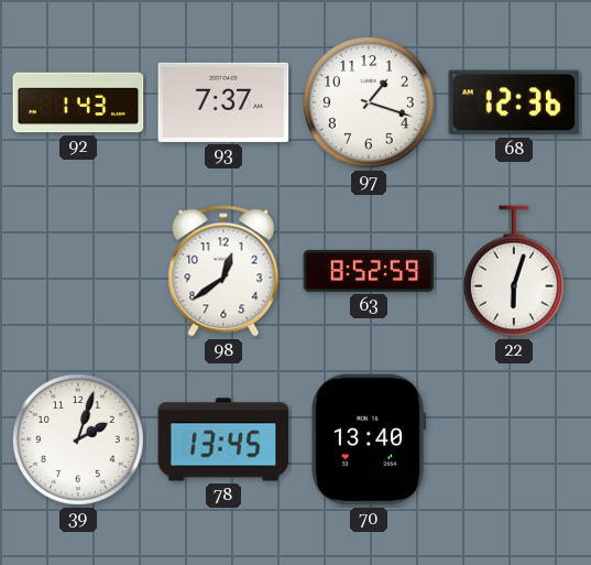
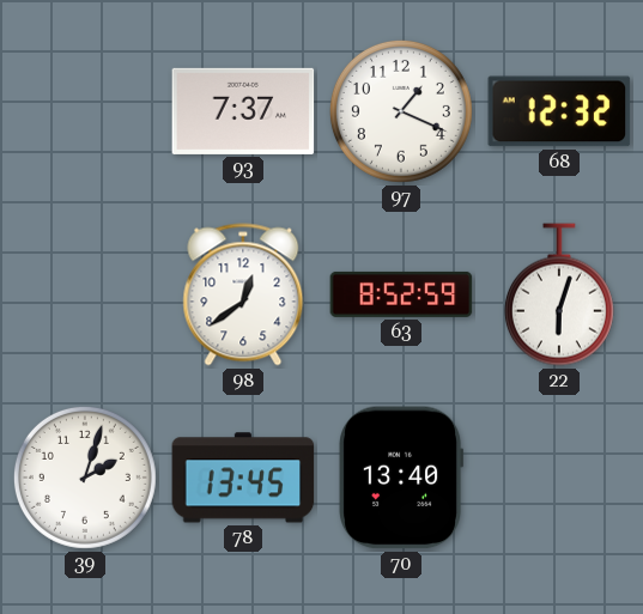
92: 1:43 -> none (78, 102)
97: 1:18 -> 1:19 (401, 111)
68: 12:36 -> 12:32 (559, 111)
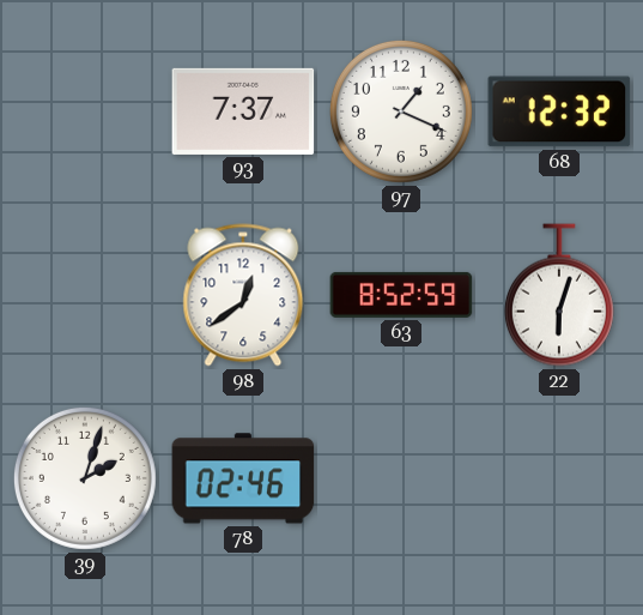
78: 13:45 -> 02:46 (243, 478)
70: 13:40 -> none (401, 478)
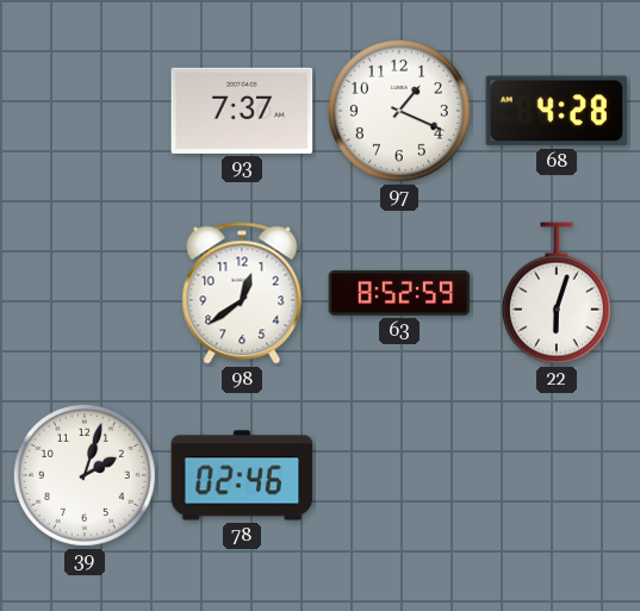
68: 12:32 -> 4:28 (557, 111)
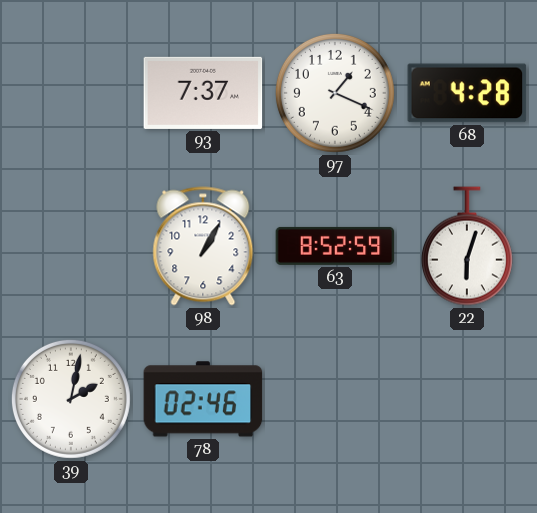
98: 12:39 -> 1:05 (203, 246)
39: 2:03 -> 2:02 (71, 399)
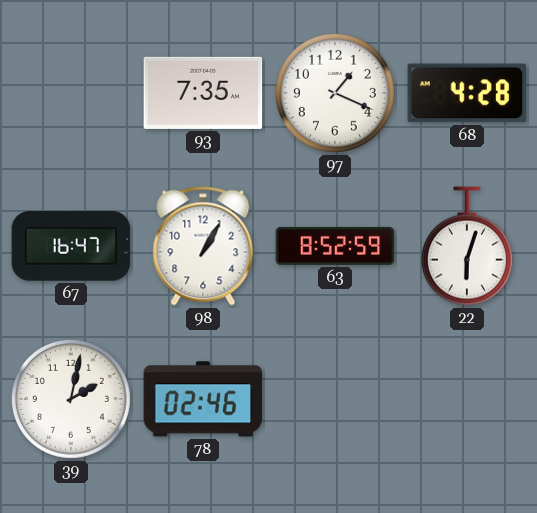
93: 7:37 -> 7:35 (203, 93)
67: none -> 16:47 (71, 246)
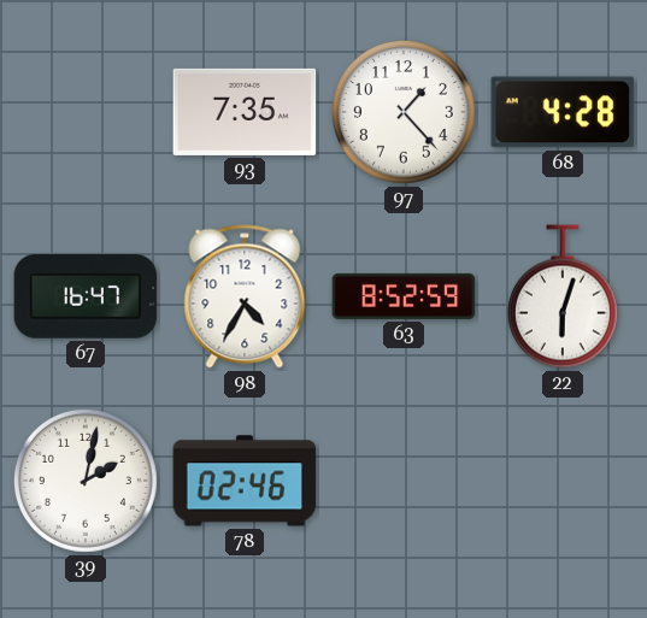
97: 1:19 -> 1:23 (404, 112)
98: 1:05 -> 4:35 (245, 296)
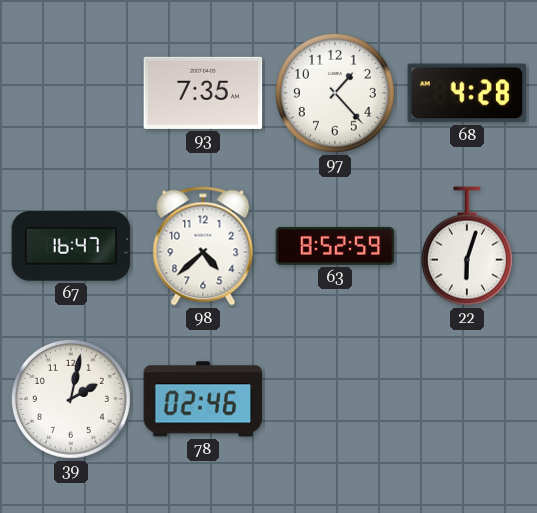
98: 4:35 -> 4:38 (203, 246)
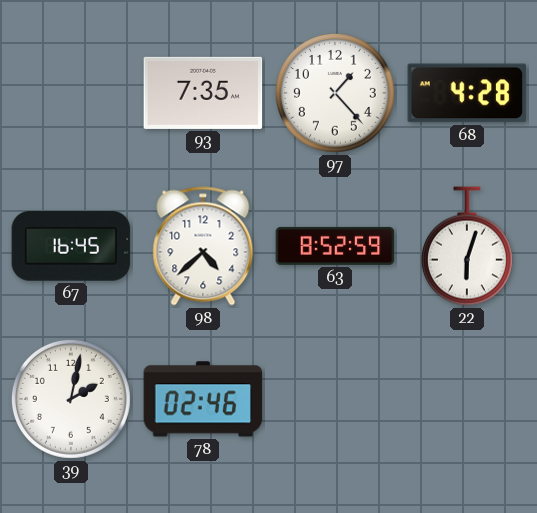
67: 16:47 -> 16:45 (71, 246)
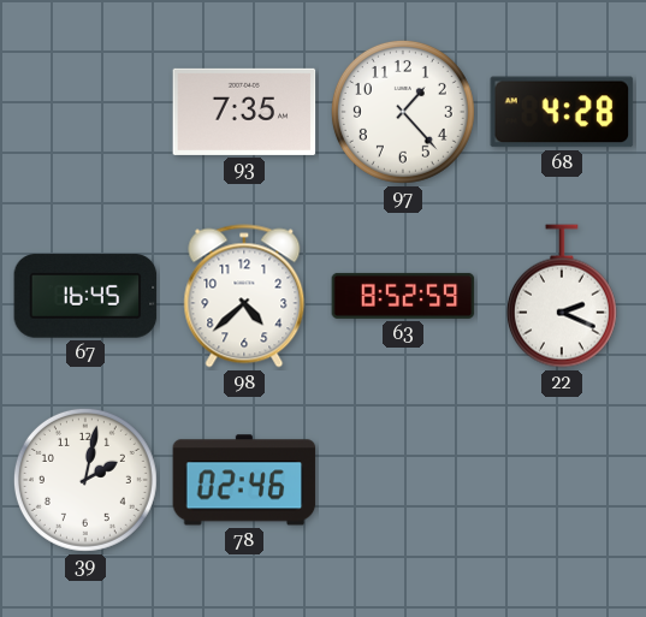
22: 6:03 -> 2:19 (562, 296)
